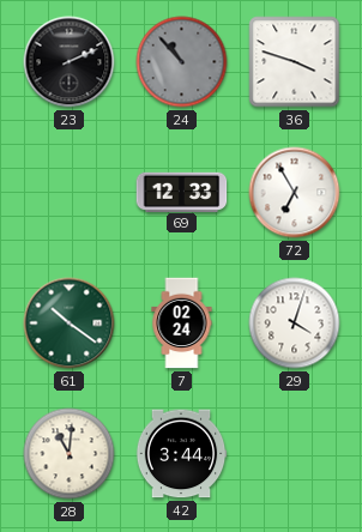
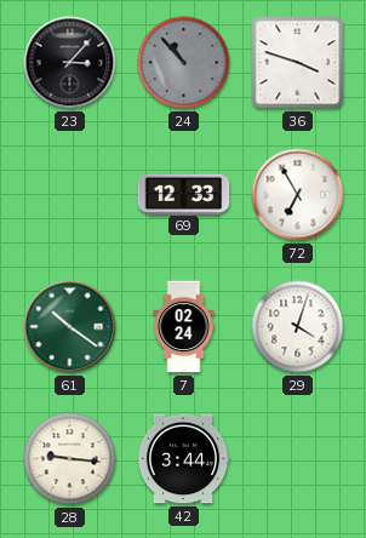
23: 2:11 -> 3:07 (70, 63)
28: 11:01 -> 9:16 (70, 459)
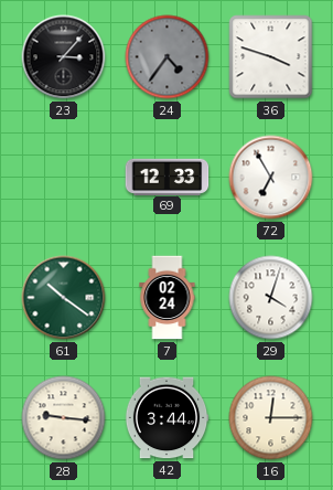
24: 10:53 -> 4:36 (168, 57)
16: none -> 12:15 (271, 418)
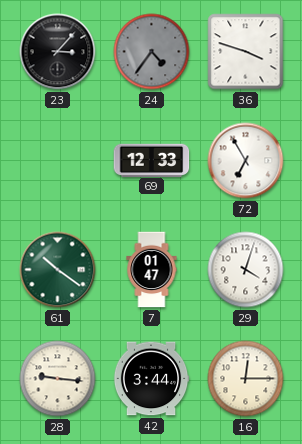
7: 02:24 -> 01:47 (152, 270)
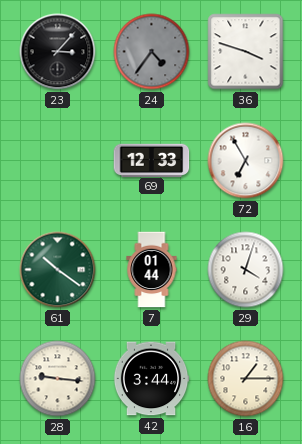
7: 01:47 -> 01:44 (152, 270)
16: 12:15 -> 1:15 (246, 379)
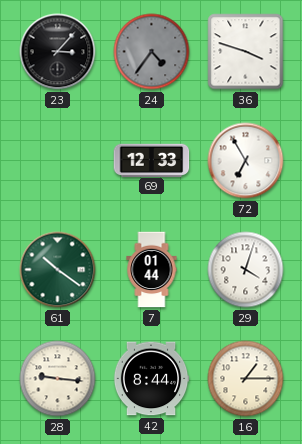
42: 3:44 -> 8:44 (151, 379)
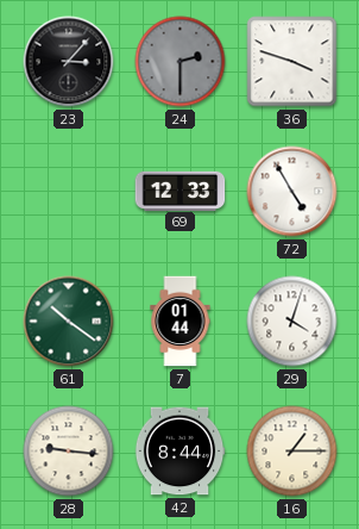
24: 4:36 -> 2:30 (181, 62)
72: 6:55 -> 4:55 (292, 192)
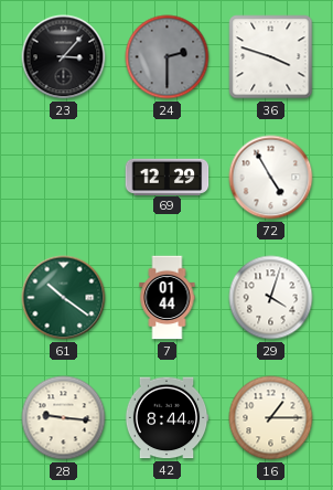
69: 12:33 -> 12:29 (168, 177)
